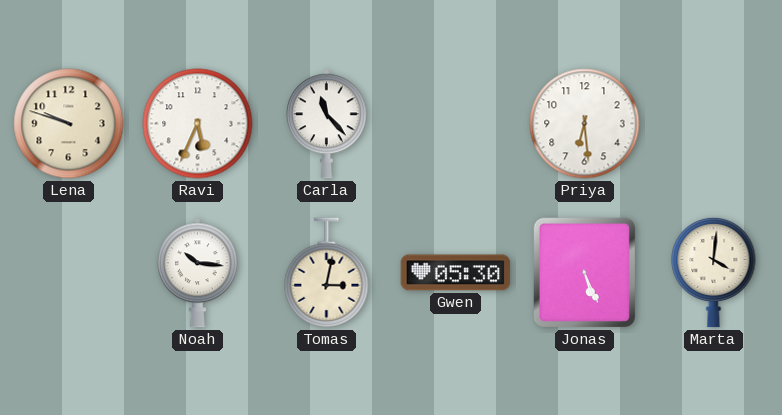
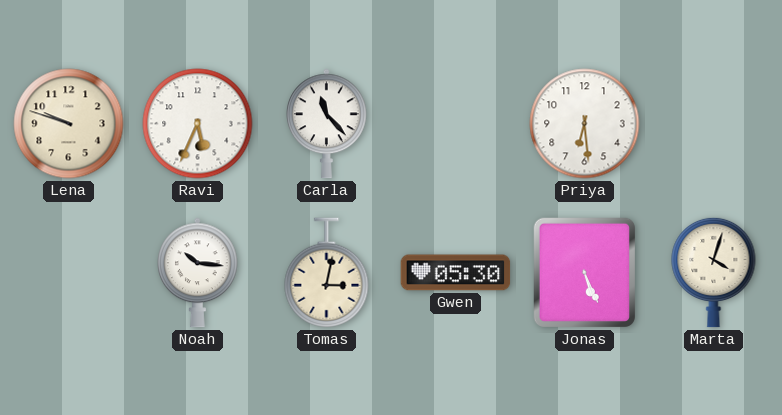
Marta: 4:01 -> 4:03 (714, 272)
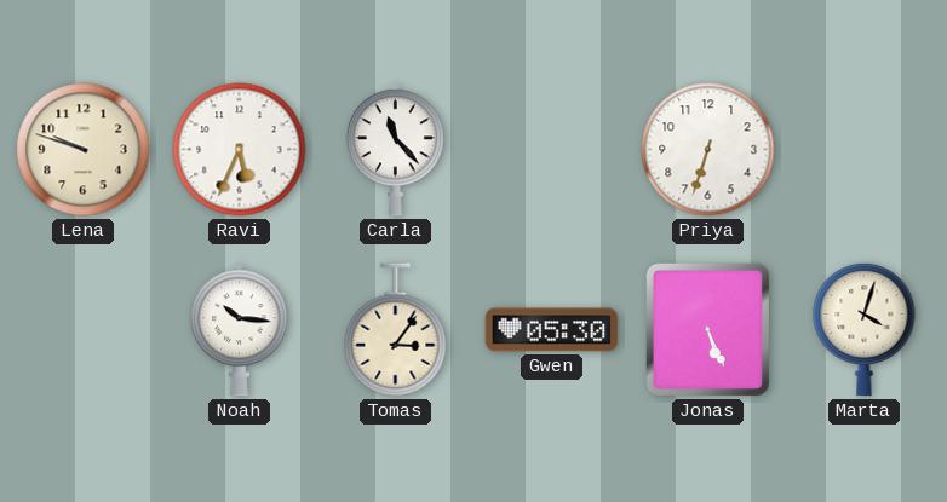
Priya: 6:29 -> 6:33 (708, 150)
Tomas: 3:02 -> 3:06 (396, 330)
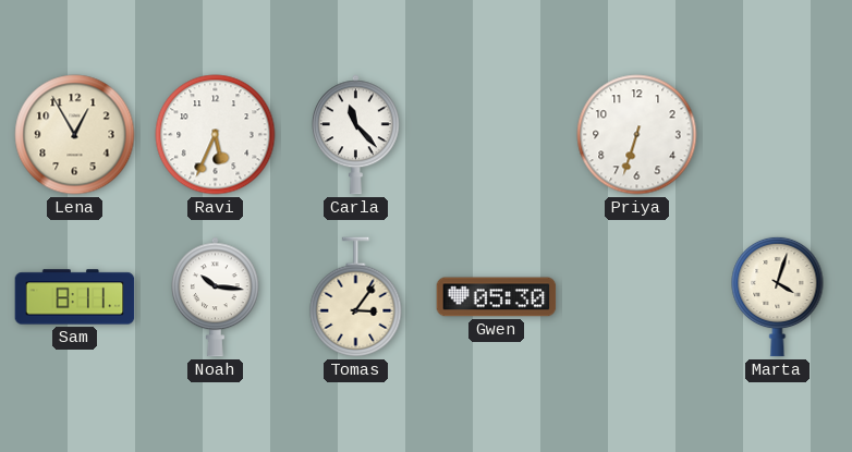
Lena: 9:48 -> 12:55 (75, 135)
Sam: none -> 8:11 (75, 297)
Jonas: 5:26 -> none (707, 329)
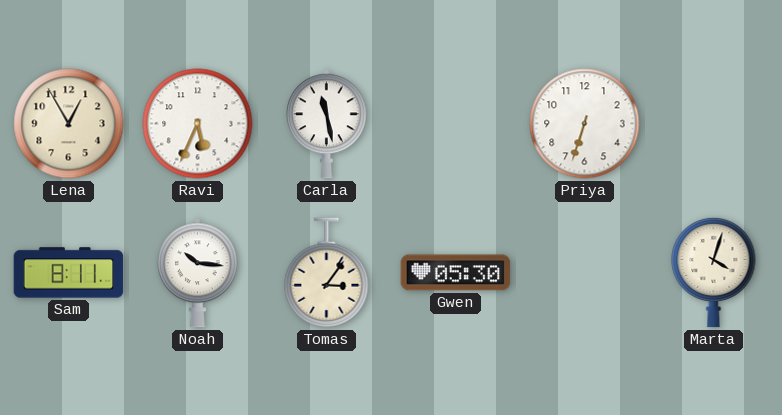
Carla: 11:23 -> 11:28 (327, 124)
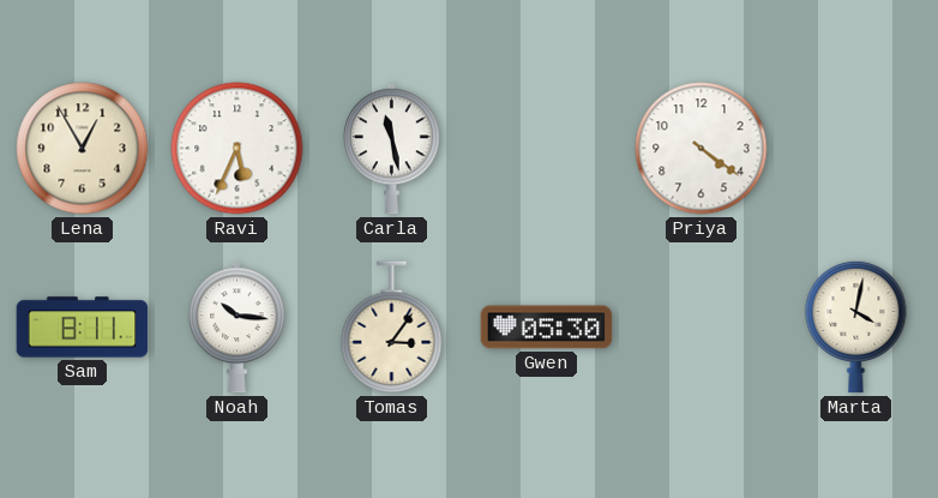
Priya: 6:33 -> 4:21 (702, 149)
Marta: 4:03 -> 4:02 (856, 326)
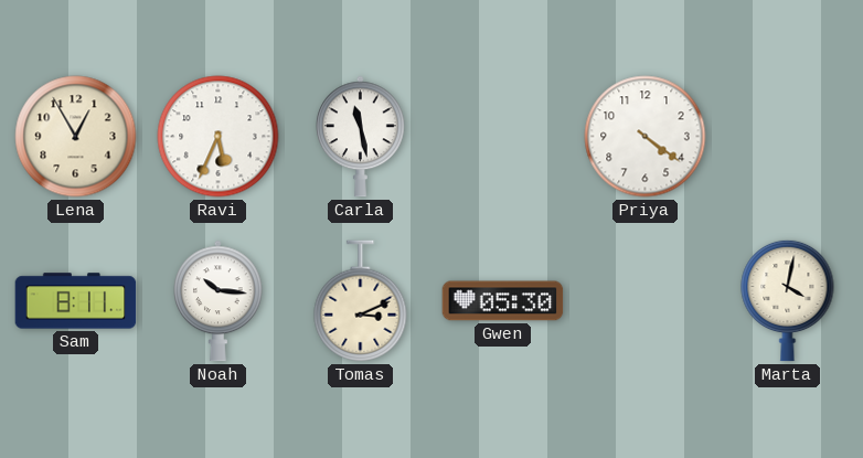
Tomas: 3:06 -> 3:11 (361, 301)
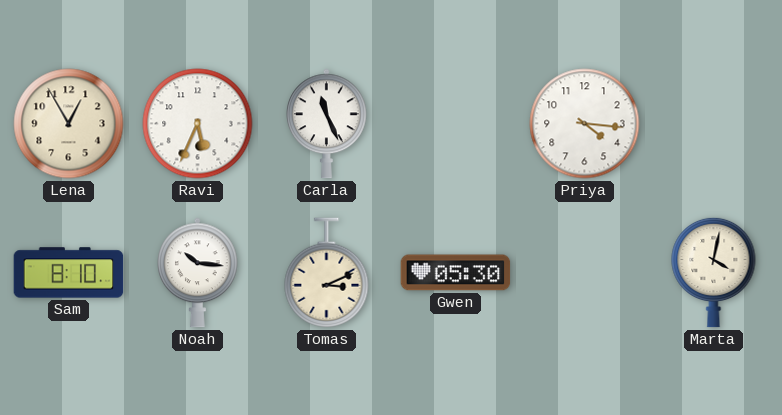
Carla: 11:28 -> 11:26 (327, 124)
Priya: 4:21 -> 4:16 (585, 124)
Sam: 8:11 -> 8:10 (69, 273)
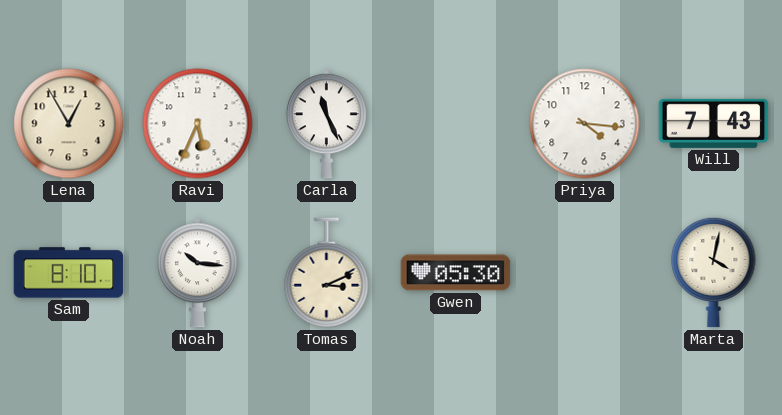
Will: none -> 7:43 (714, 123)
